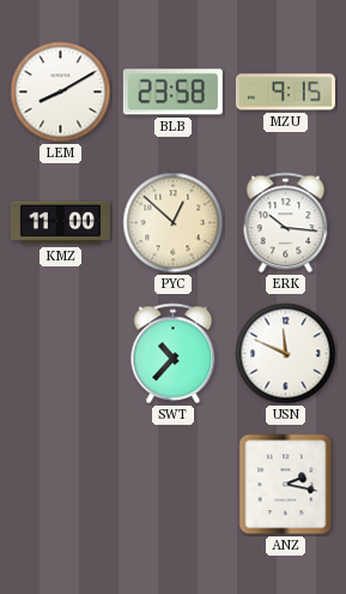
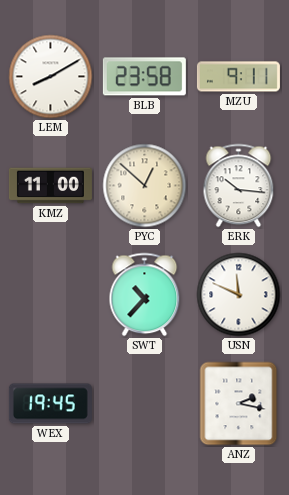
MZU: 9:15 -> 9:11 (238, 77)
WEX: none -> 19:45 (50, 404)
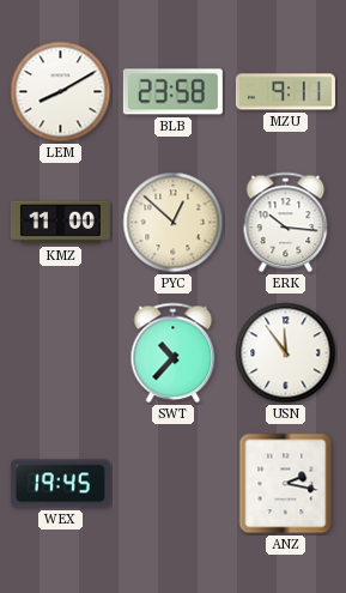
USN: 11:49 -> 11:54 (286, 353)
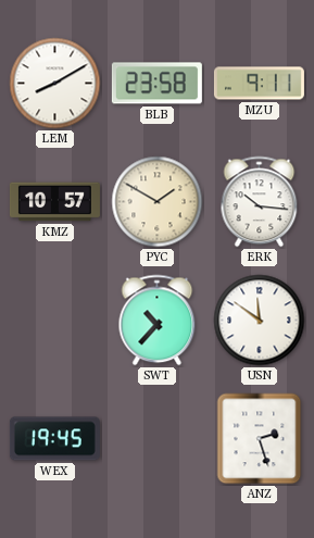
KMZ: 11:00 -> 10:57 (54, 202)
PYC: 12:52 -> 1:50 (158, 202)
USN: 11:54 -> 11:51 (260, 321)
ANZ: 2:17 -> 2:27 (260, 439)
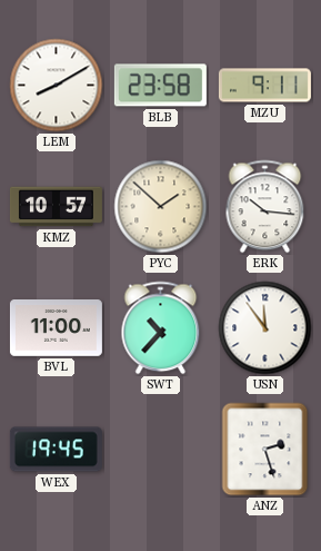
PYC: 1:50 -> 1:52 (161, 207)
BVL: none -> 11:00 (56, 328)
USN: 11:51 -> 11:54 (265, 328)
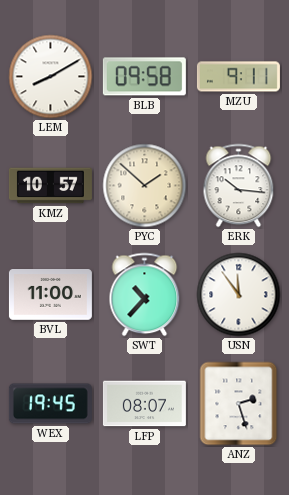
BLB: 23:58 -> 09:58 (144, 77)
LFP: none -> 08:07 (144, 404)
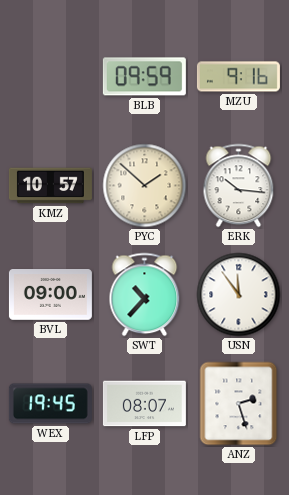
LEM: 8:10 -> none (51, 77)
BLB: 09:58 -> 09:59 (144, 77)
MZU: 9:11 -> 9:16 (238, 77)
BVL: 11:00 -> 09:00 (50, 295)
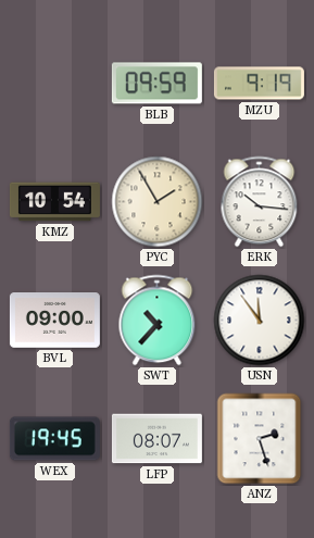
MZU: 9:16 -> 9:19 (259, 84)
KMZ: 10:57 -> 10:54 (54, 202)
PYC: 1:52 -> 1:55 (158, 202)
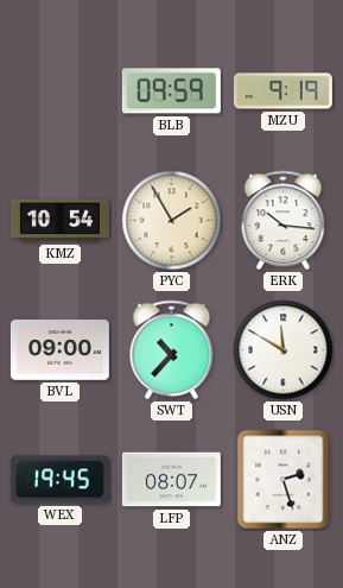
USN: 11:54 -> 11:50 (284, 350)
